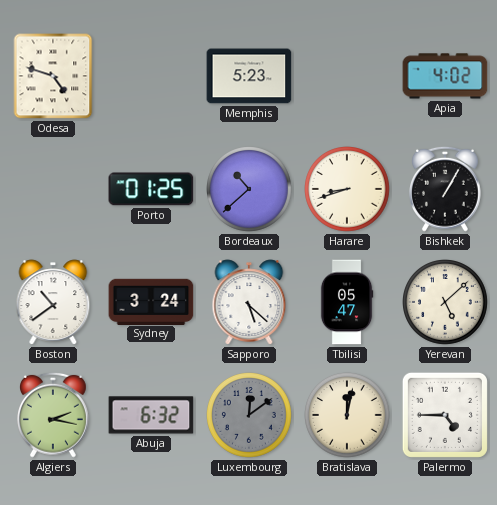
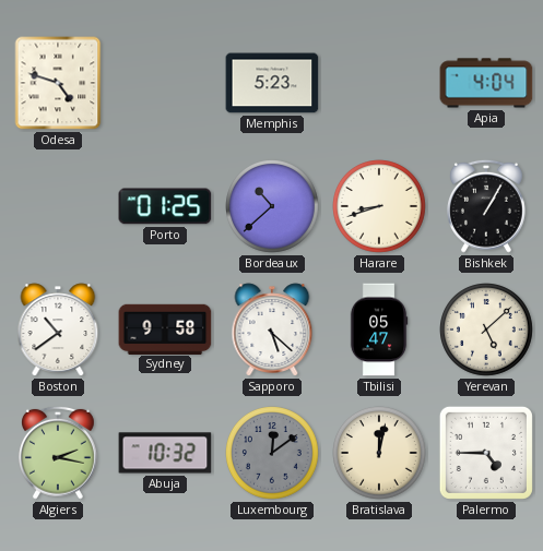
Apia: 4:02 -> 4:04 (486, 83)
Sydney: 3:24 -> 9:58 (165, 328)
Abuja: 6:32 -> 10:32 (165, 453)
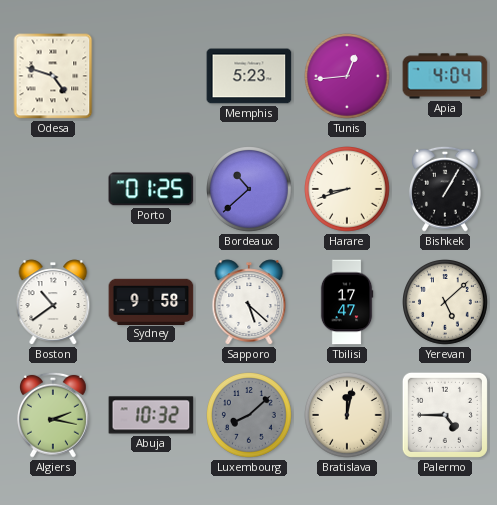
Tunis: none -> 12:44 (348, 77)
Tbilisi: 05:47 -> 17:47 (347, 302)
Luxembourg: 12:09 -> 8:08 (250, 416)
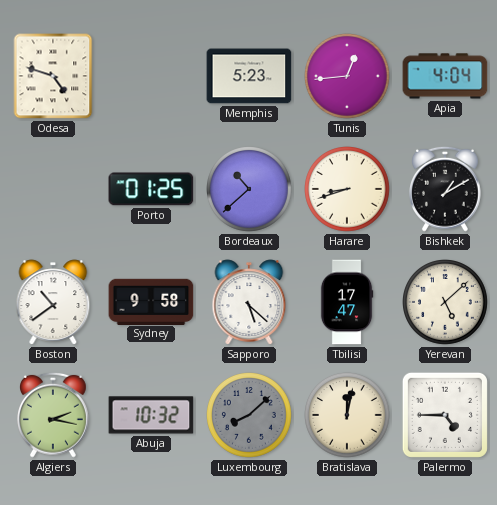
Bishkek: 1:05 -> 1:10 (446, 189)
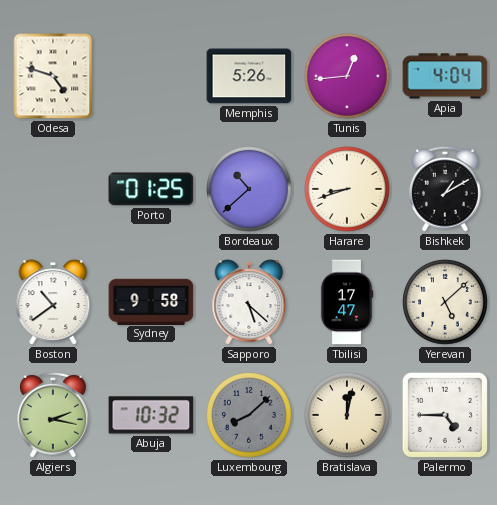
Memphis: 5:23 -> 5:26 (249, 76)
